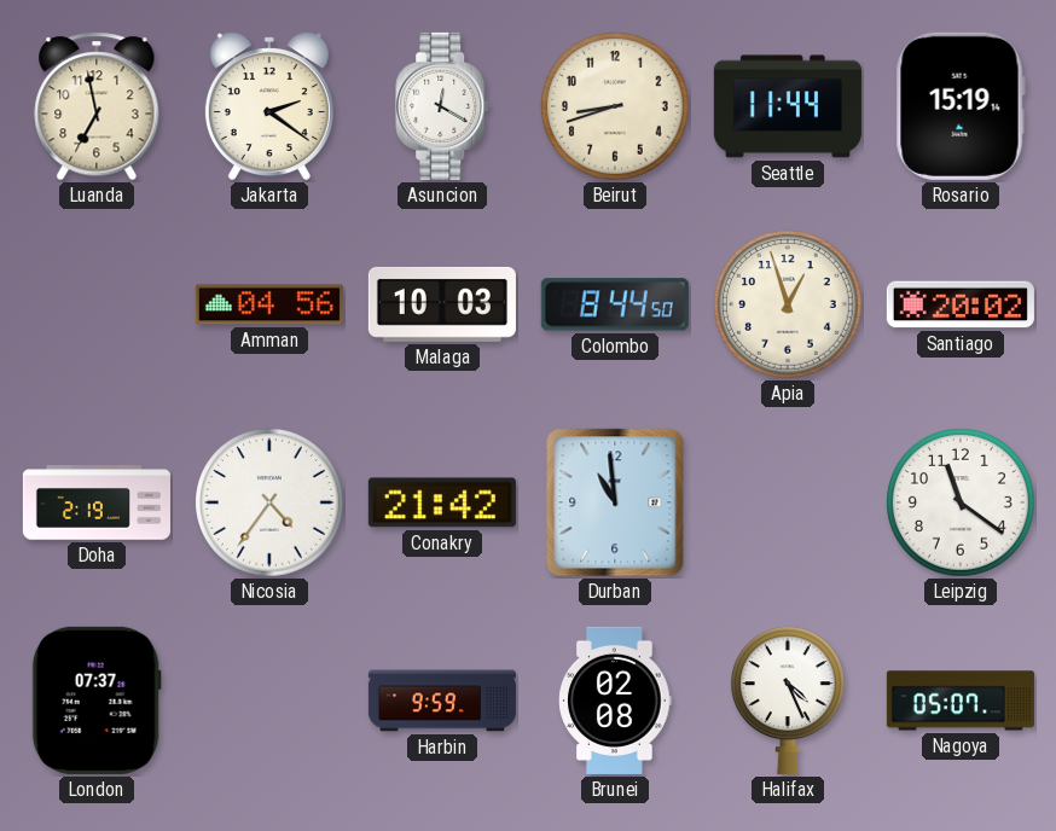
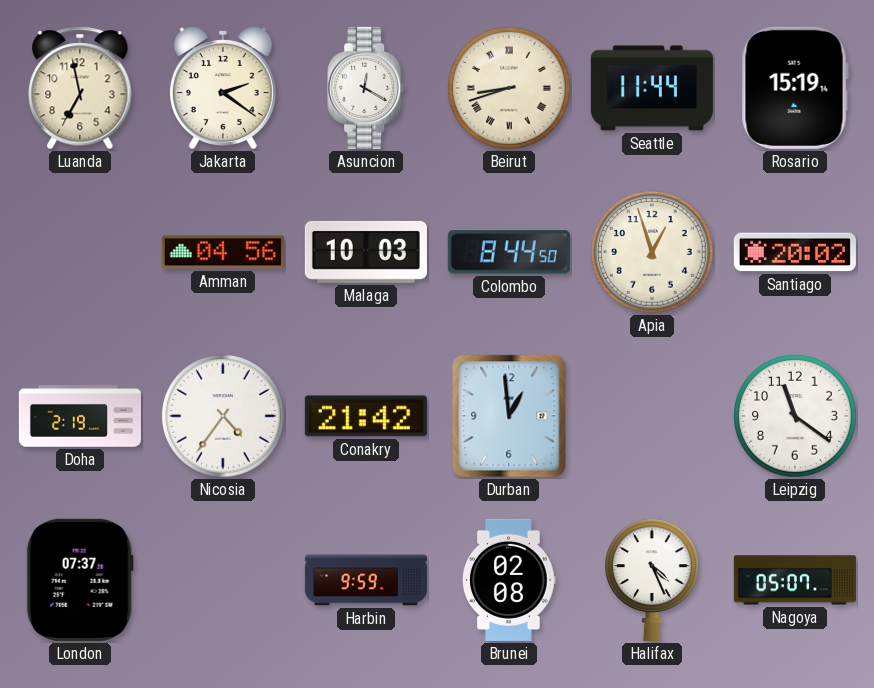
Beirut numerals: Arabic -> Roman (509, 88)
Durban: 10:59 -> 12:59 (509, 416)
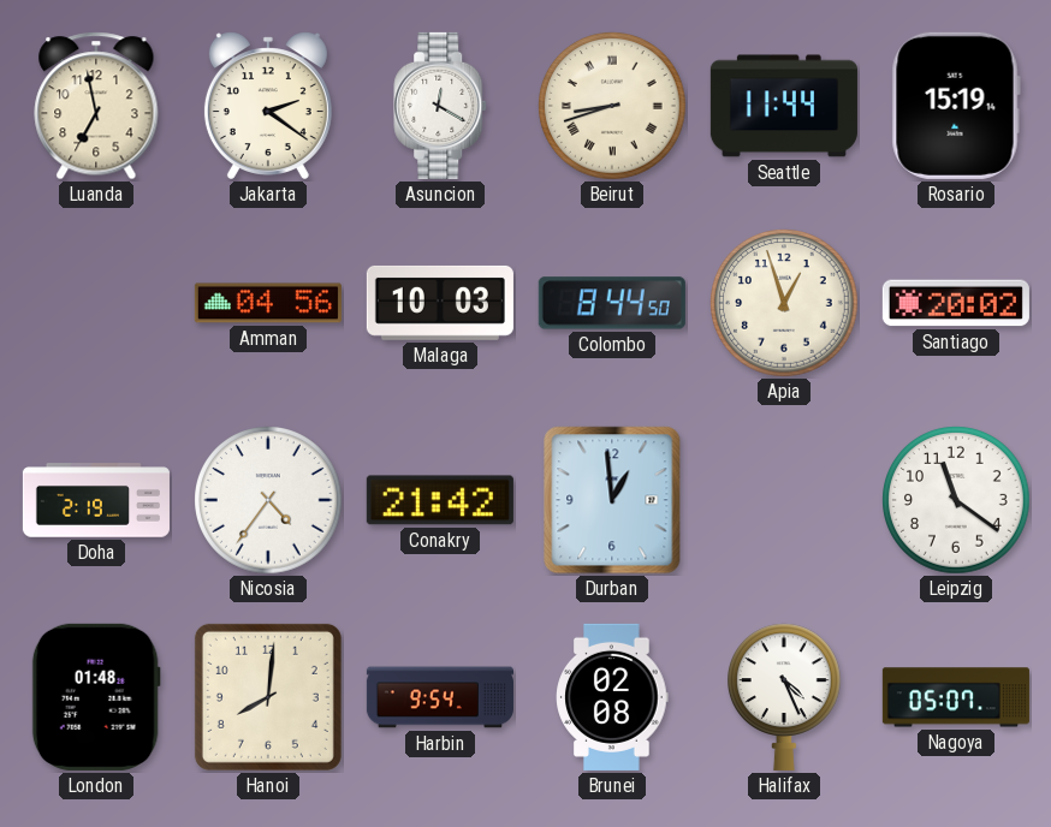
London: 07:37 -> 01:48 (96, 697)
Hanoi: none -> 8:01 (268, 697)
Harbin: 9:59 -> 9:54 (440, 697)
